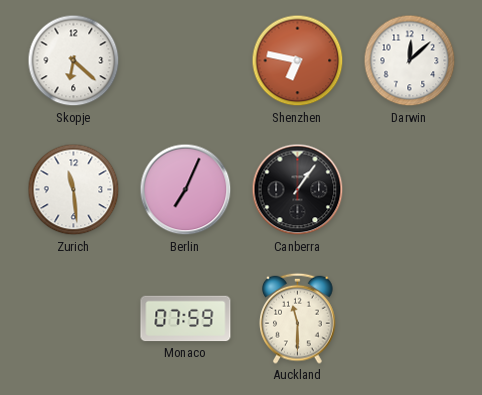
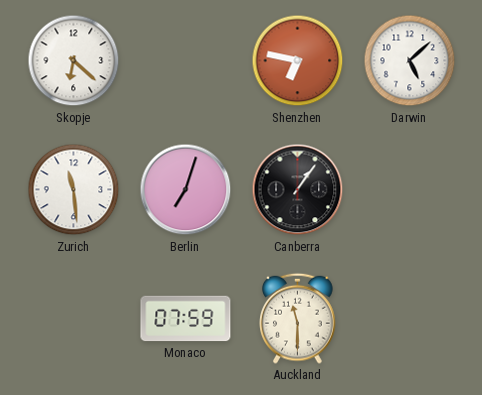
Darwin: 12:08 -> 5:08 (410, 61)
Berlin: 7:04 -> 7:03 (186, 190)
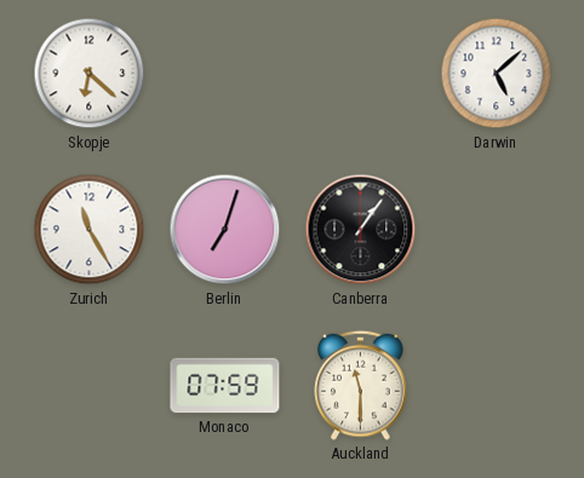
Shenzhen: 6:47 -> none (298, 61)
Zurich: 11:29 -> 11:25 (90, 230)
